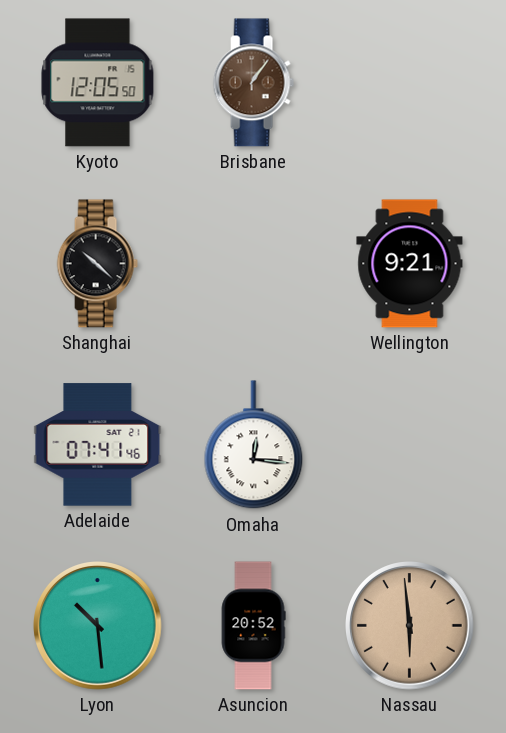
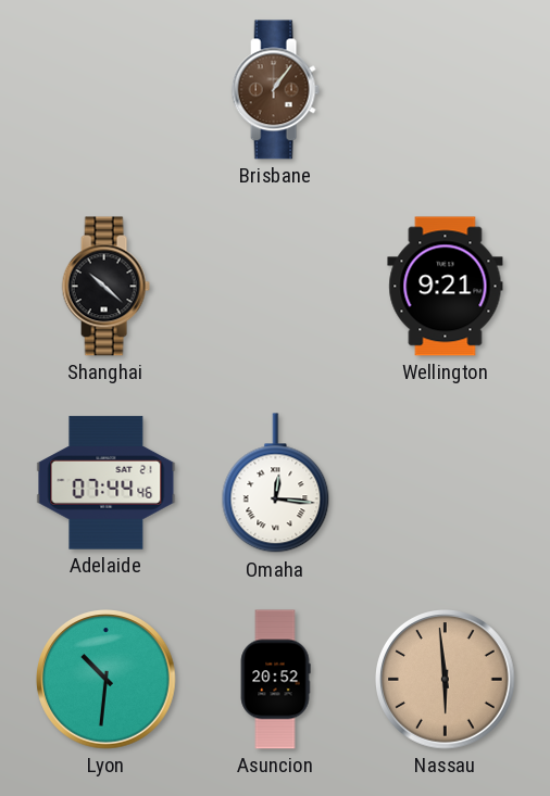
Kyoto: 12:05 -> none (98, 83)
Adelaide: 07:41 -> 07:44 (107, 483)
Lyon: 10:29 -> 10:31 (107, 680)
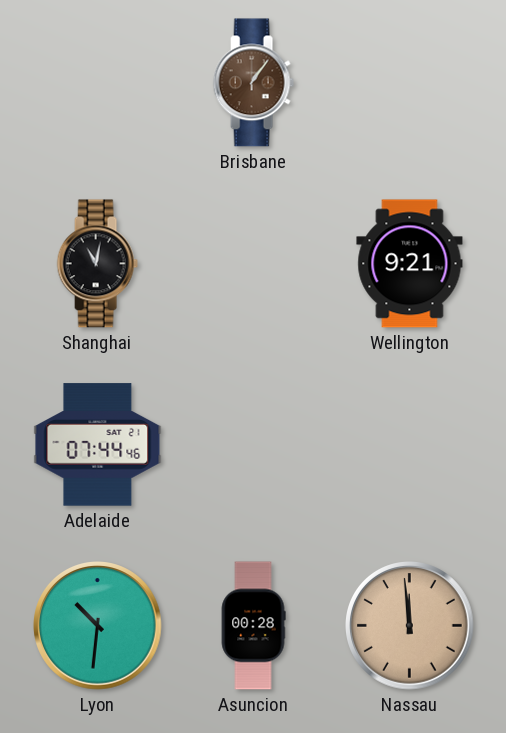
Shanghai: 10:22 -> 11:02 (97, 264)
Omaha: 12:16 -> none (276, 483)
Asuncion: 20:52 -> 00:28 (253, 626)
Nassau: 5:59 -> 11:59 (410, 626)
